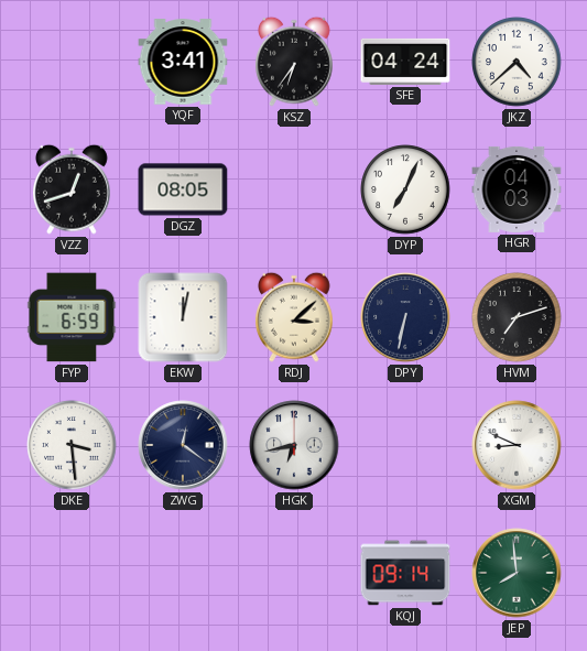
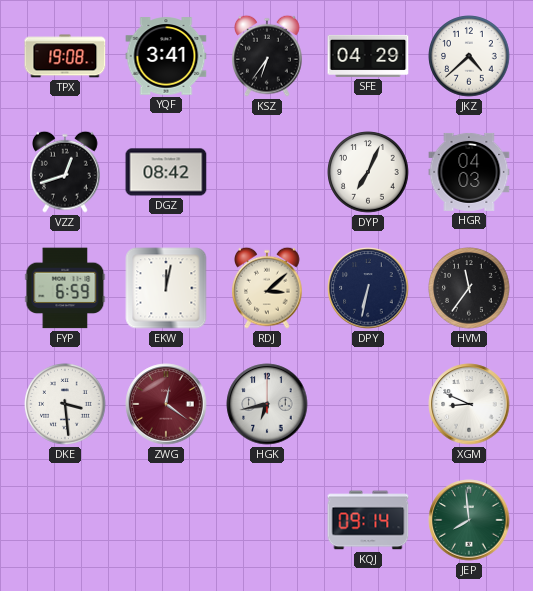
TPX: none -> 19:08 (65, 56)
SFE: 04:24 -> 04:29 (368, 56)
DGZ: 08:05 -> 08:42 (166, 172)
HVM: 7:12 -> 11:36 (469, 288)
ZWG dial: navy -> burgundy (166, 404)
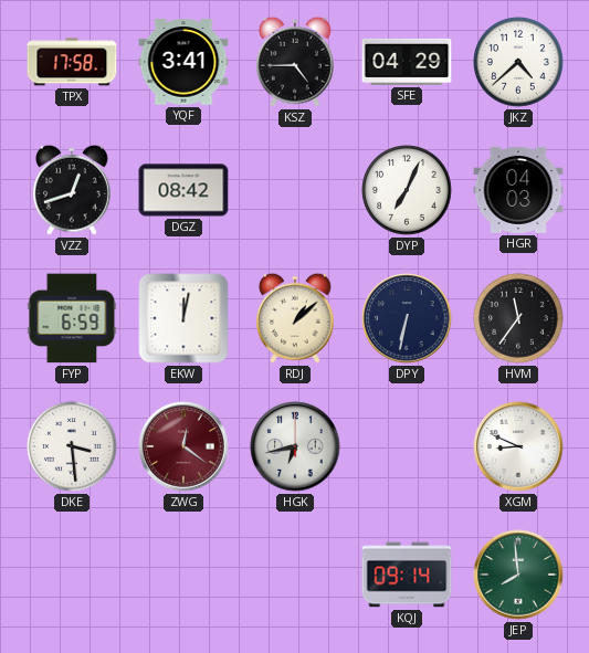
TPX: 19:08 -> 17:58 (72, 62)
KSZ: 6:36 -> 4:45 (296, 62)
RDJ: 3:08 -> 1:08 (296, 318)
